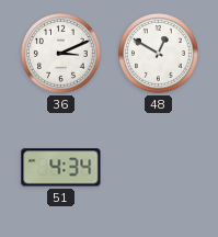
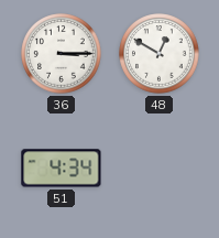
36: 3:11 -> 3:15 (62, 54)
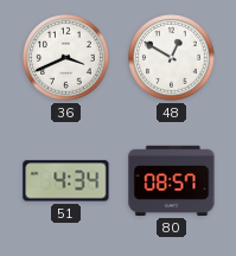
36: 3:15 -> 3:41 (66, 58)
80: none -> 08:57 (172, 180)
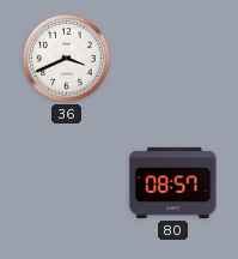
48: 12:50 -> none (172, 58)
51: 4:34 -> none (66, 181)
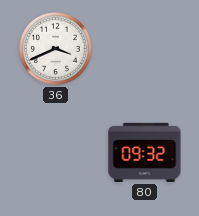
80: 08:57 -> 09:32 (145, 152)
